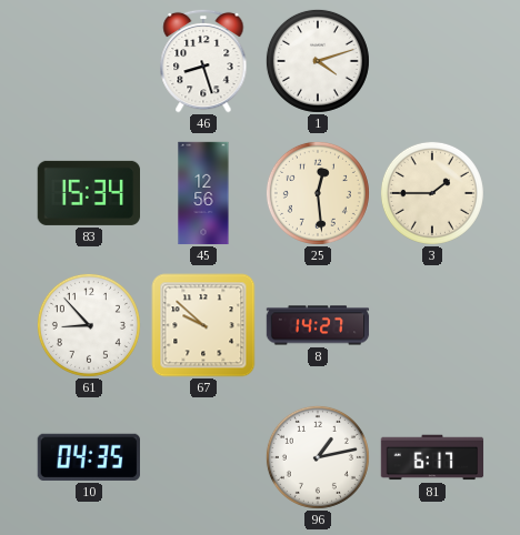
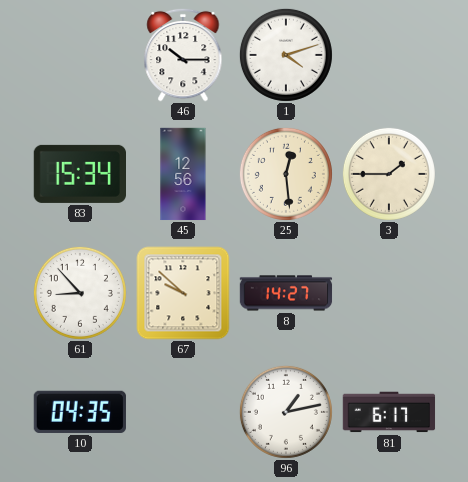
46: 8:27 -> 10:15 (183, 55)
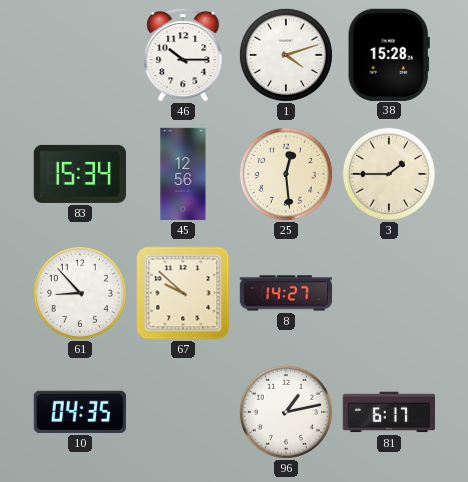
38: none -> 15:28 (389, 54)
